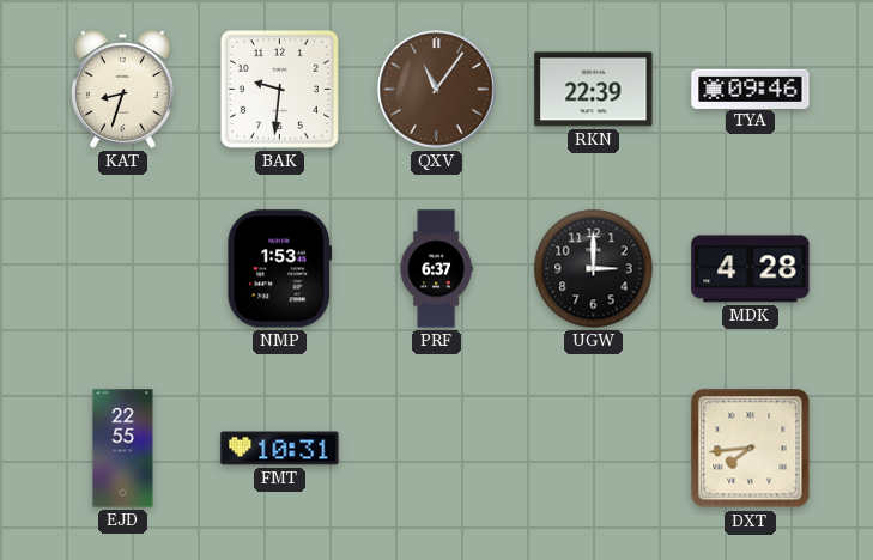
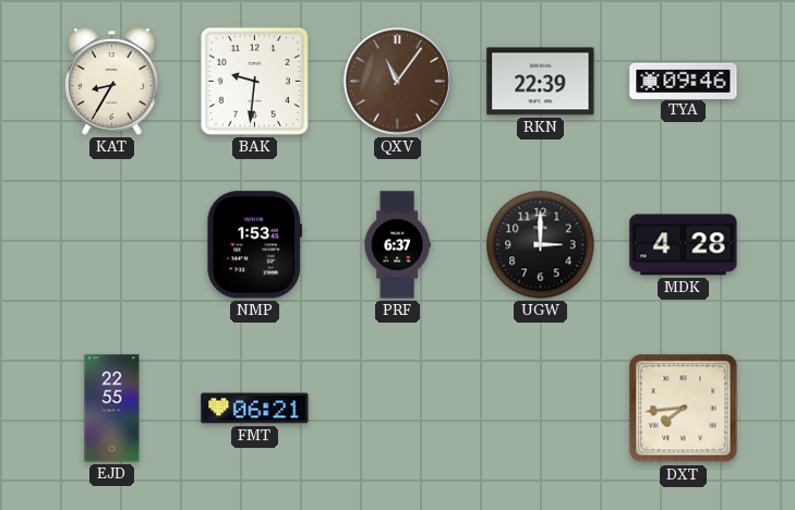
KAT: 8:33 -> 8:35 (111, 82)
FMT: 10:31 -> 06:21 (255, 409)
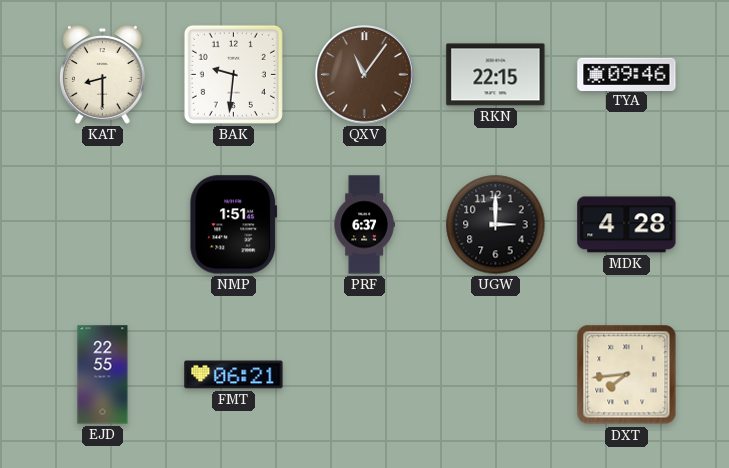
KAT: 8:35 -> 8:30 (102, 75)
RKN: 22:39 -> 22:15 (496, 75)
NMP: 1:53 -> 1:51 (234, 225)
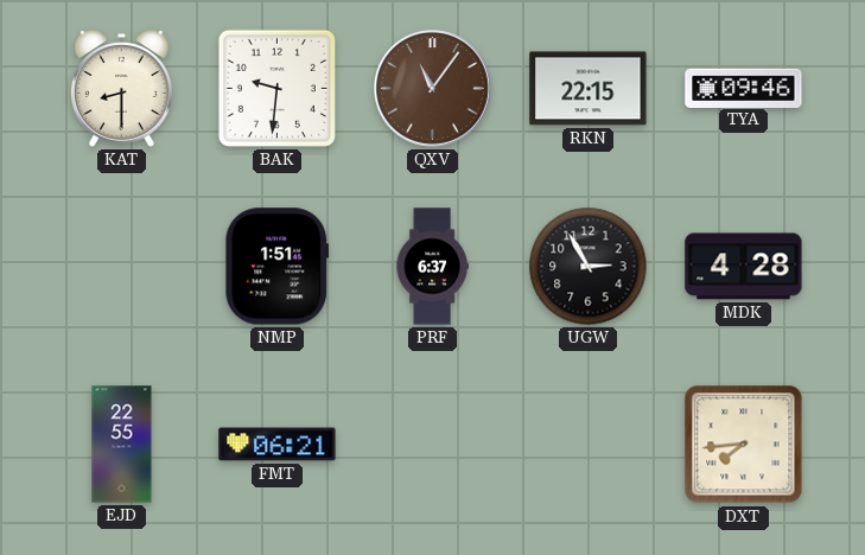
UGW: 3:00 -> 2:55 (589, 267)
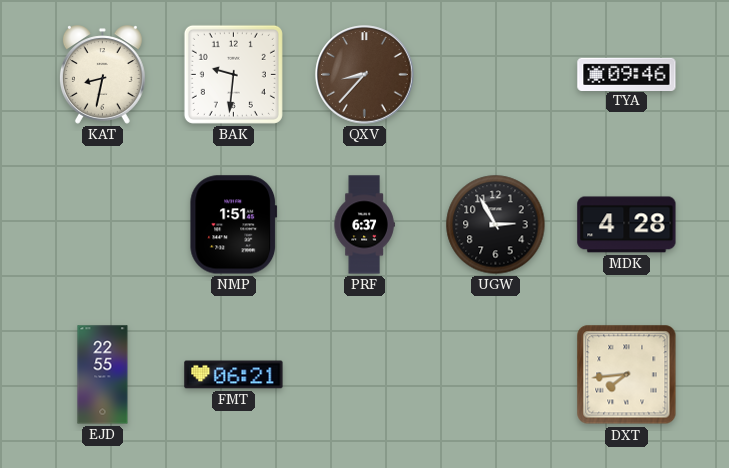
KAT: 8:30 -> 8:32 (102, 75)
QXV: 11:06 -> 8:37 (365, 75)
RKN: 22:15 -> none (589, 89)
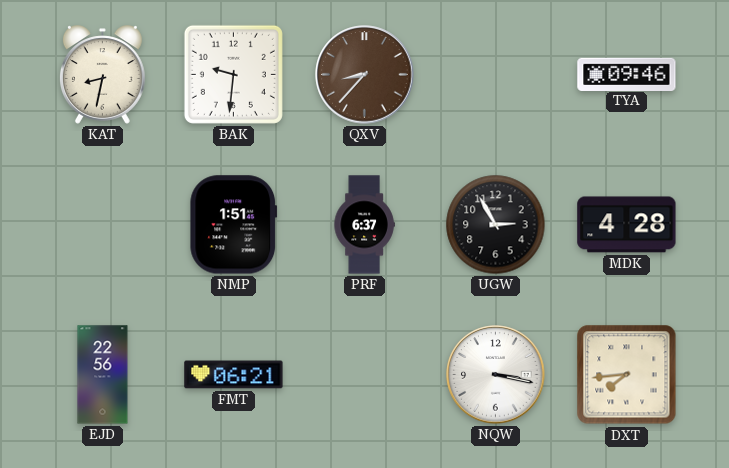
EJD: 22:55 -> 22:56 (103, 375)
NQW: none -> 3:17 (496, 375)
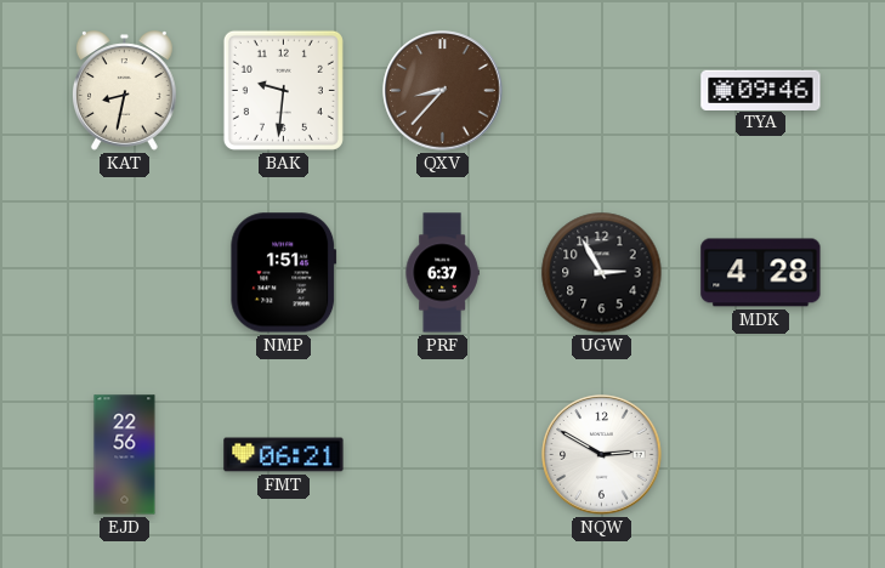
NQW: 3:17 -> 2:50 (602, 455)
DXT: 7:44 -> none (627, 375)
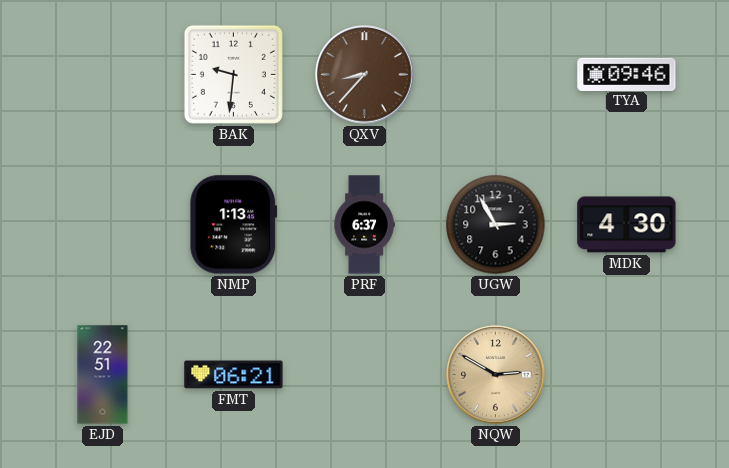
KAT: 8:32 -> none (124, 91)
NMP: 1:51 -> 1:13 (234, 225)
MDK: 4:28 -> 4:30 (627, 225)
EJD: 22:56 -> 22:51 (103, 375)
NQW dial: white -> champagne (496, 375)
